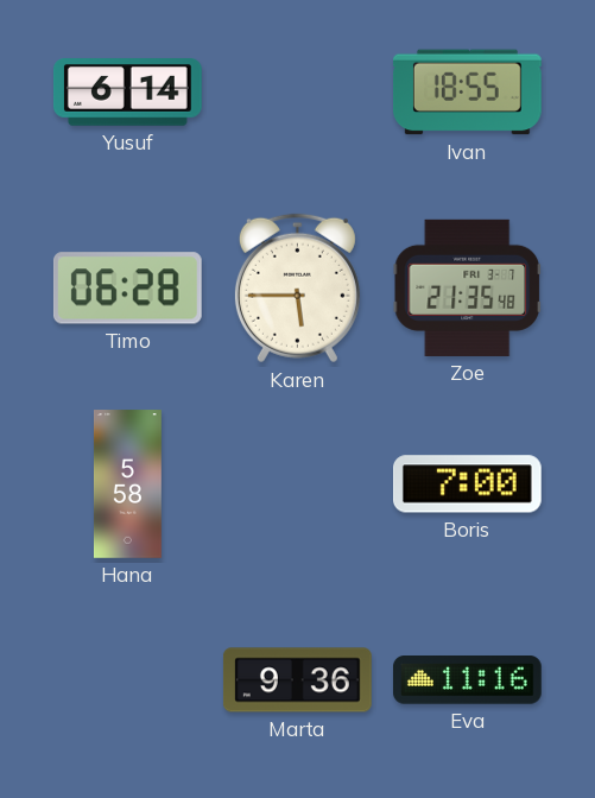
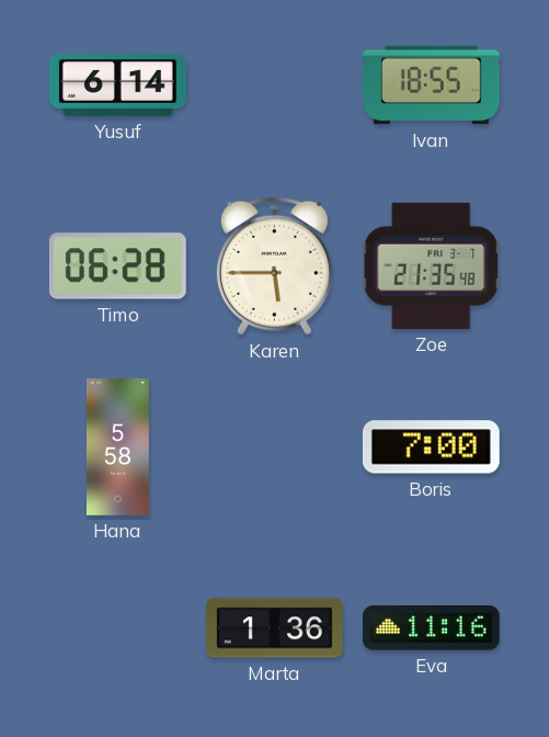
Marta: 9:36 -> 1:36 (274, 628)
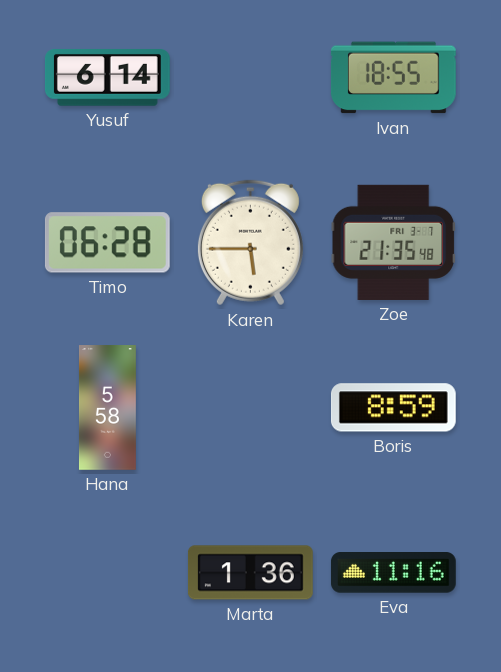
Boris: 7:00 -> 8:59 (393, 408)
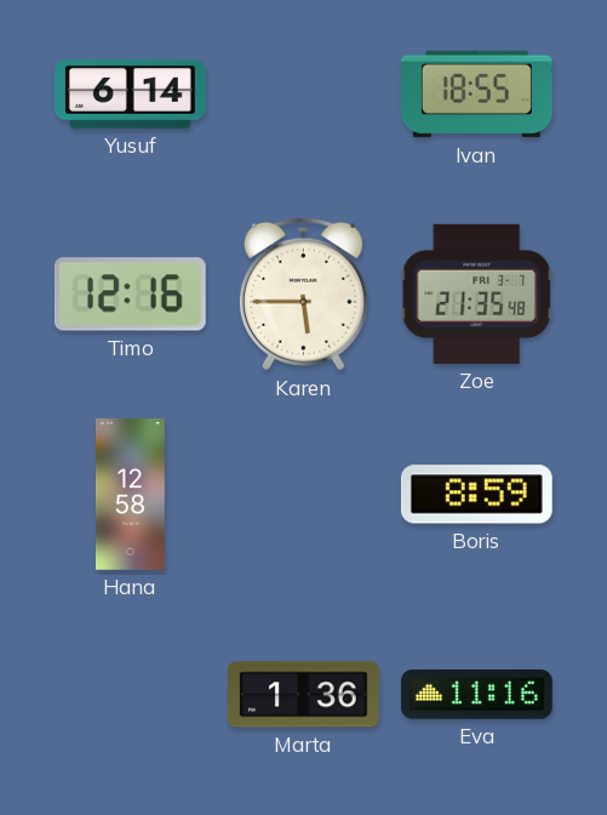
Timo: 06:28 -> 12:16 (130, 295)
Hana: 5:58 -> 12:58 (130, 495)
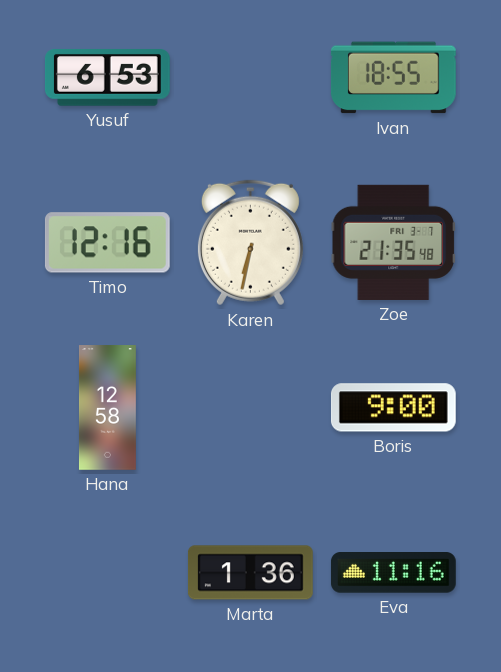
Yusuf: 6:14 -> 6:53 (107, 78)
Karen: 5:45 -> 6:32 (250, 243)
Boris: 8:59 -> 9:00 (393, 408)
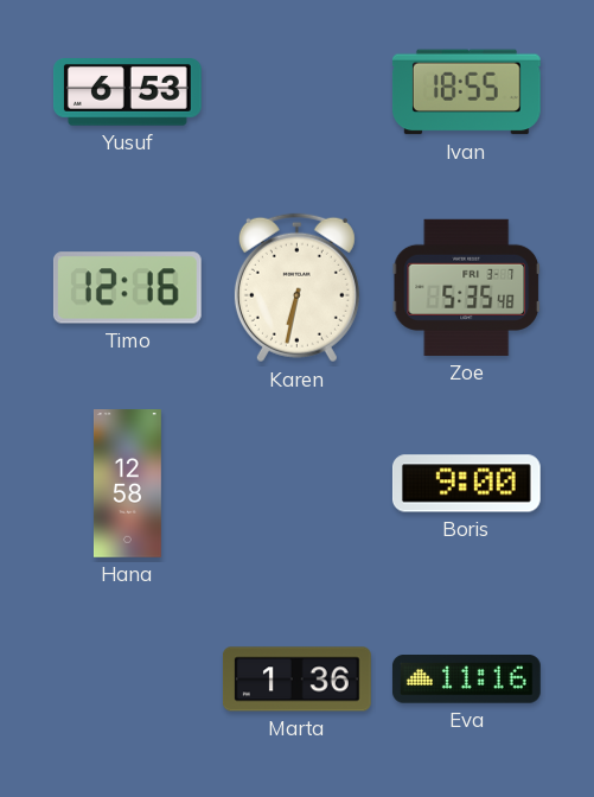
Zoe: 21:35 -> 5:35 (466, 287)
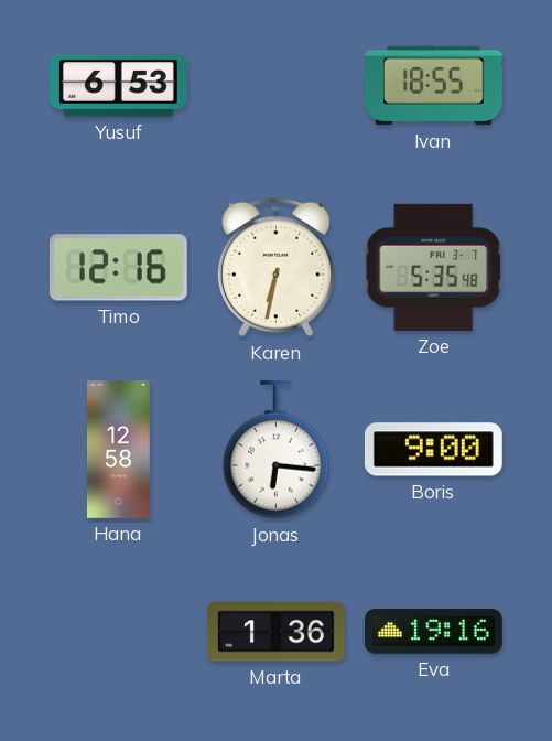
Jonas: none -> 6:16 (277, 450)
Eva: 11:16 -> 19:16 (433, 632)
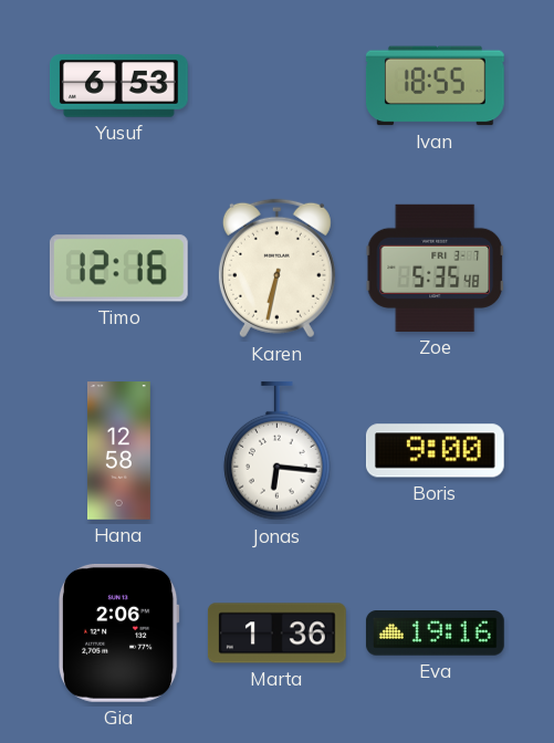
Gia: none -> 2:06 (118, 632)
